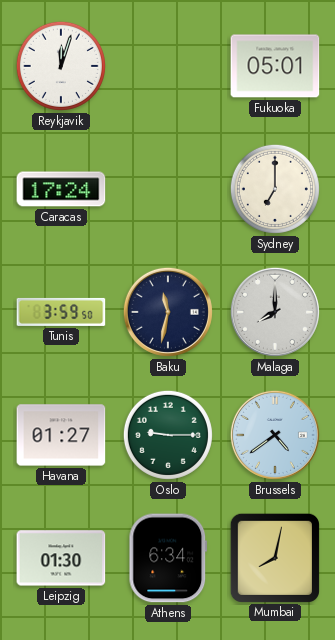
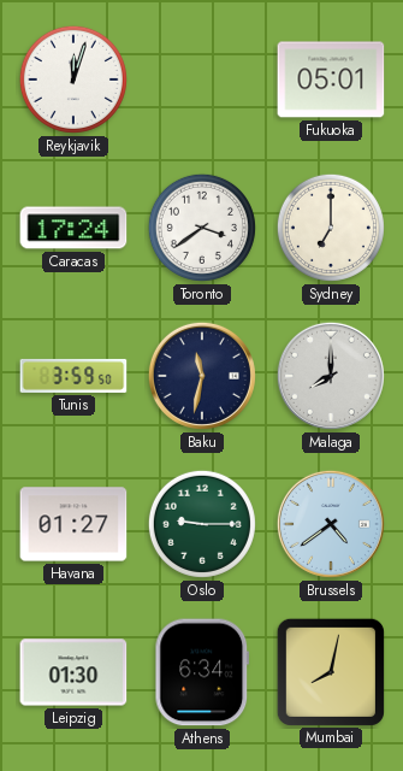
Toronto: none -> 3:39 (202, 228)
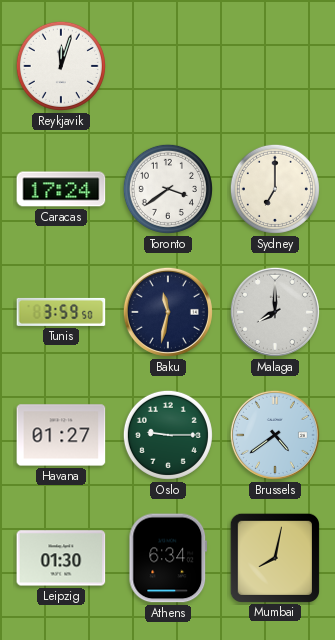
Fukuoka: 05:01 -> none (331, 80)
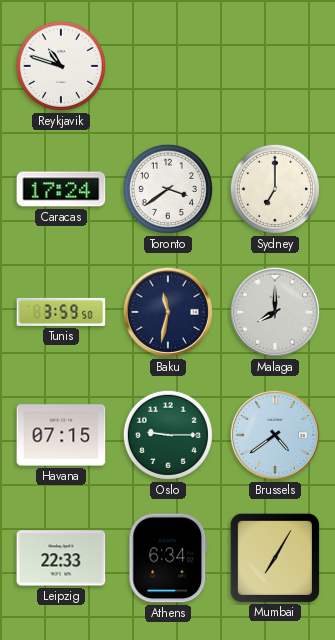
Reykjavik: 12:03 -> 10:48 (61, 66)
Havana: 01:27 -> 07:15 (61, 435)
Leipzig: 01:30 -> 22:33 (61, 558)
Mumbai: 8:02 -> 7:05 (274, 557)
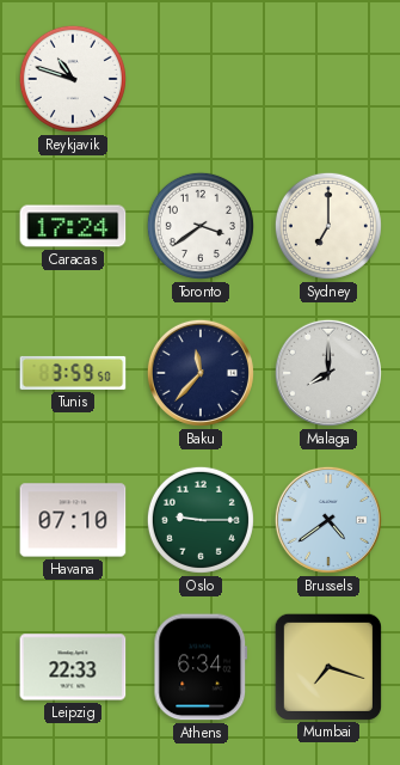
Baku: 11:32 -> 11:37 (201, 373)
Havana: 07:15 -> 07:10 (73, 520)
Mumbai: 7:05 -> 7:18 (327, 666)
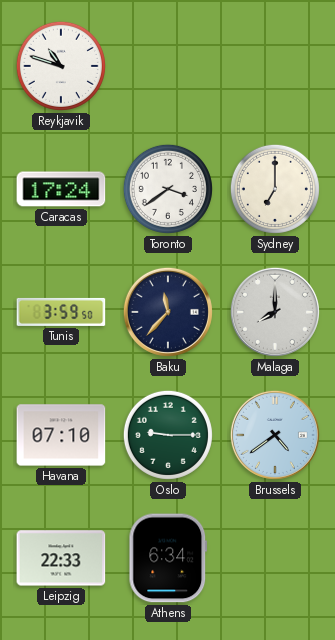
Mumbai: 7:18 -> none (327, 666)
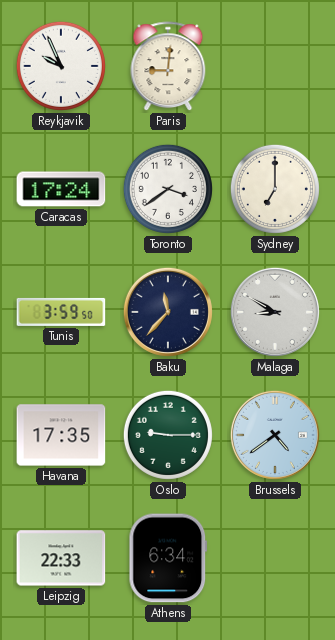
Reykjavik: 10:48 -> 9:56 (61, 66)
Paris: none -> 9:01 (168, 67)
Malaga: 8:00 -> 8:50 (275, 312)
Havana: 07:10 -> 17:35 (61, 435)
